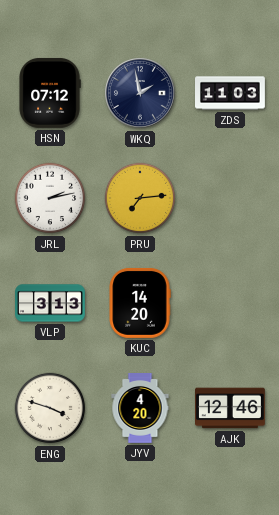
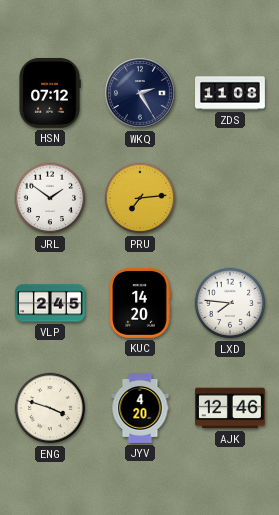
WKQ: 1:58 -> 2:25 (140, 93)
ZDS: 11:03 -> 11:08 (231, 93)
JRL: 2:13 -> 1:51 (50, 198)
VLP: 3:13 -> 2:45 (51, 303)
LXD: none -> 7:46 (230, 303)
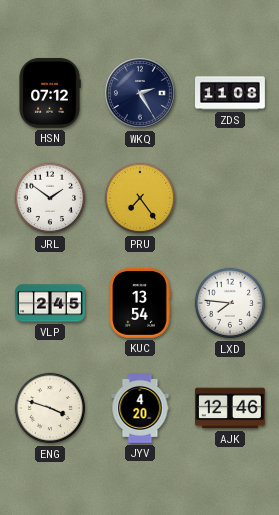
PRU: 7:14 -> 7:24 (140, 198)
KUC: 14:20 -> 13:54 (140, 303)
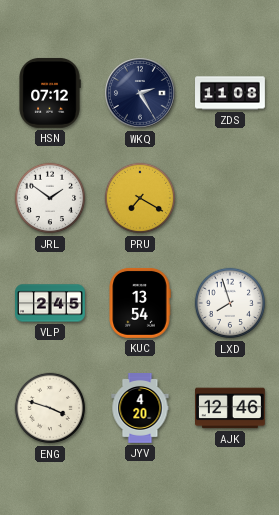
PRU: 7:24 -> 7:20 (140, 198)
LXD: 7:46 -> 7:57 (230, 303)
